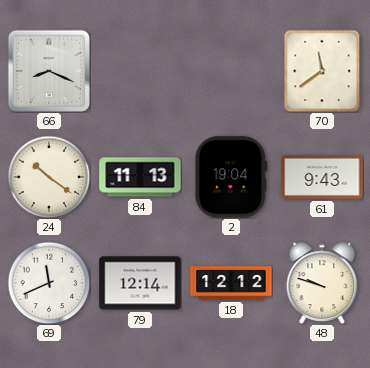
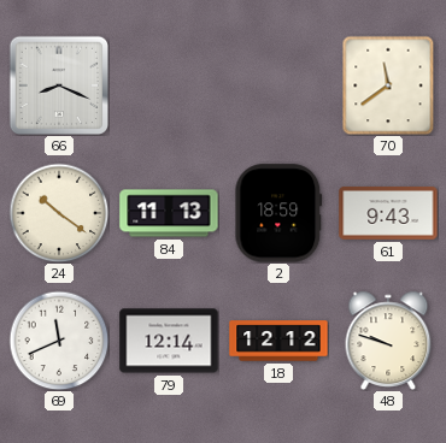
2: 19:04 -> 18:59 (278, 213)
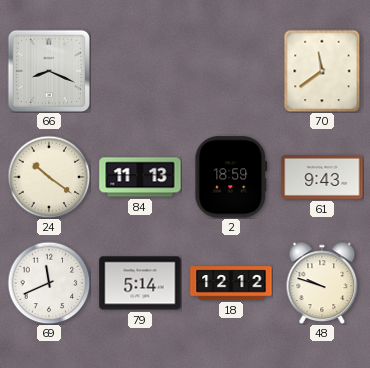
79: 12:14 -> 5:14 (140, 283)
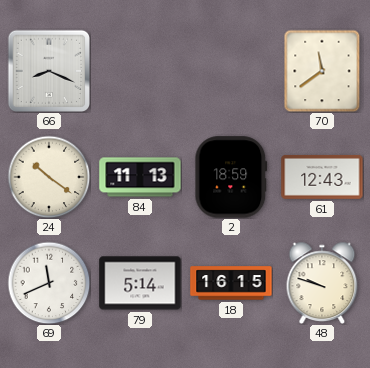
61: 9:43 -> 12:43 (322, 177)
18: 12:12 -> 16:15 (231, 283)
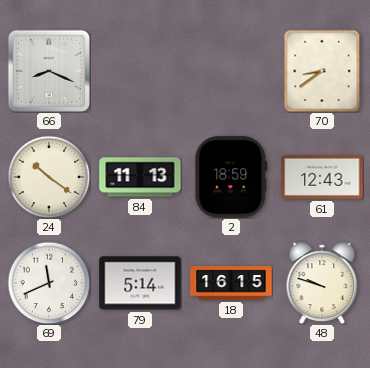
70: 11:39 -> 8:39 (322, 71)
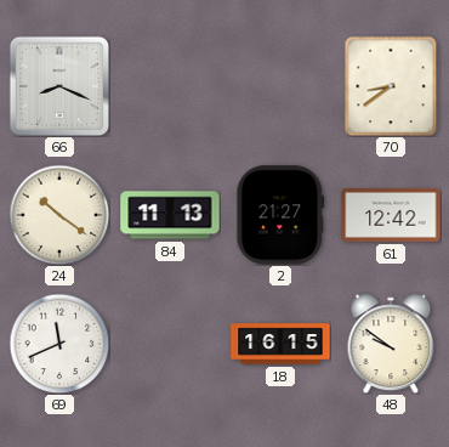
2: 18:59 -> 21:27 (280, 215)
61: 12:43 -> 12:42 (391, 215)
79: 5:14 -> none (140, 283)
48: 9:48 -> 9:51 (391, 343)
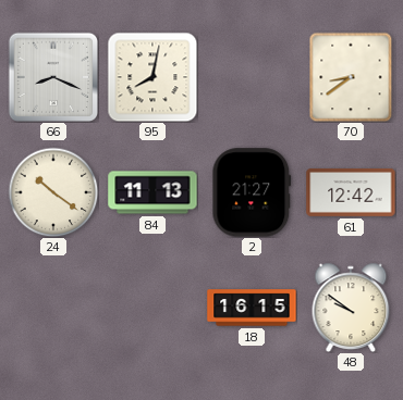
95: none -> 8:02 (152, 77)
69: 11:41 -> none (59, 344)
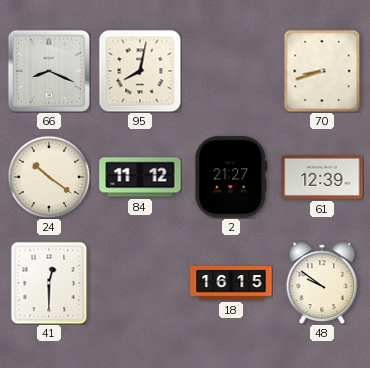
70: 8:39 -> 8:42 (322, 71)
84: 11:13 -> 11:12 (140, 177)
61: 12:42 -> 12:39 (322, 177)
41: none -> 12:30 (49, 283)
